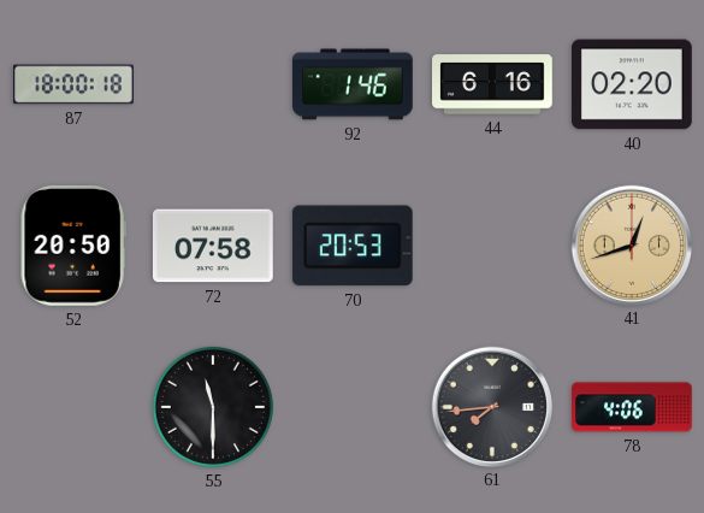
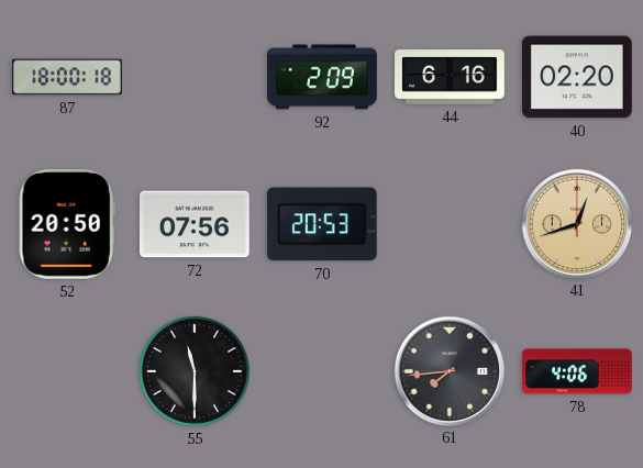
92: 1:46 -> 2:09 (323, 77)
72: 07:58 -> 07:56 (195, 224)
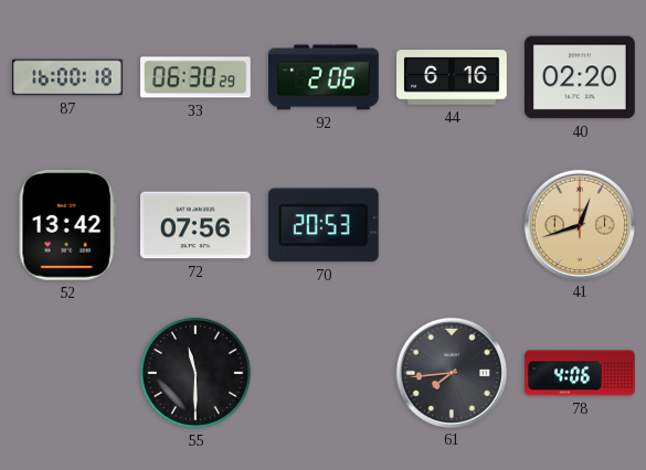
87: 18:00 -> 16:00 (67, 77)
33: none -> 06:30 (197, 77)
92: 2:09 -> 2:06 (325, 77)
52: 20:50 -> 13:42 (67, 225)
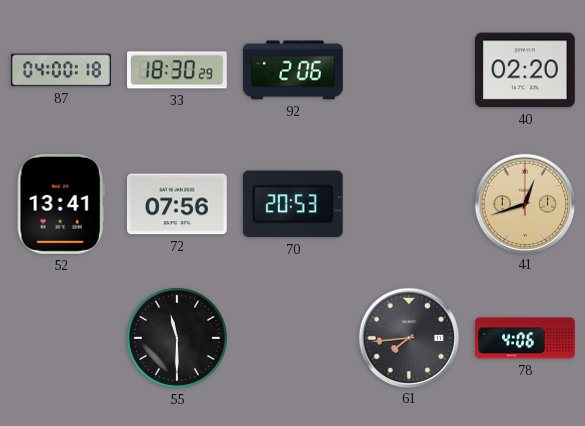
87: 16:00 -> 04:00 (61, 70)
33: 06:30 -> 18:30 (178, 70)
44: 6:16 -> none (453, 77)
52: 13:42 -> 13:41 (61, 204)
